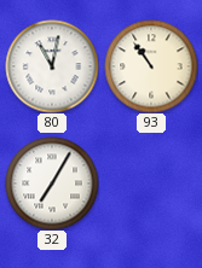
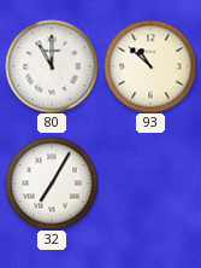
80: 11:02 -> 11:00 (52, 66)
93: 10:54 -> 10:52 (150, 66)
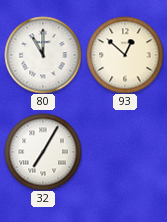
93: 10:52 -> 12:52 (125, 55)
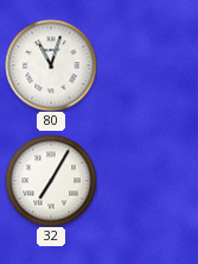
80: 11:00 -> 11:03 (51, 65)
93: 12:52 -> none (125, 55)
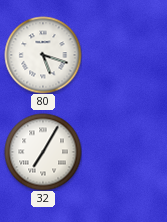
80: 11:03 -> 5:18 (43, 55)
